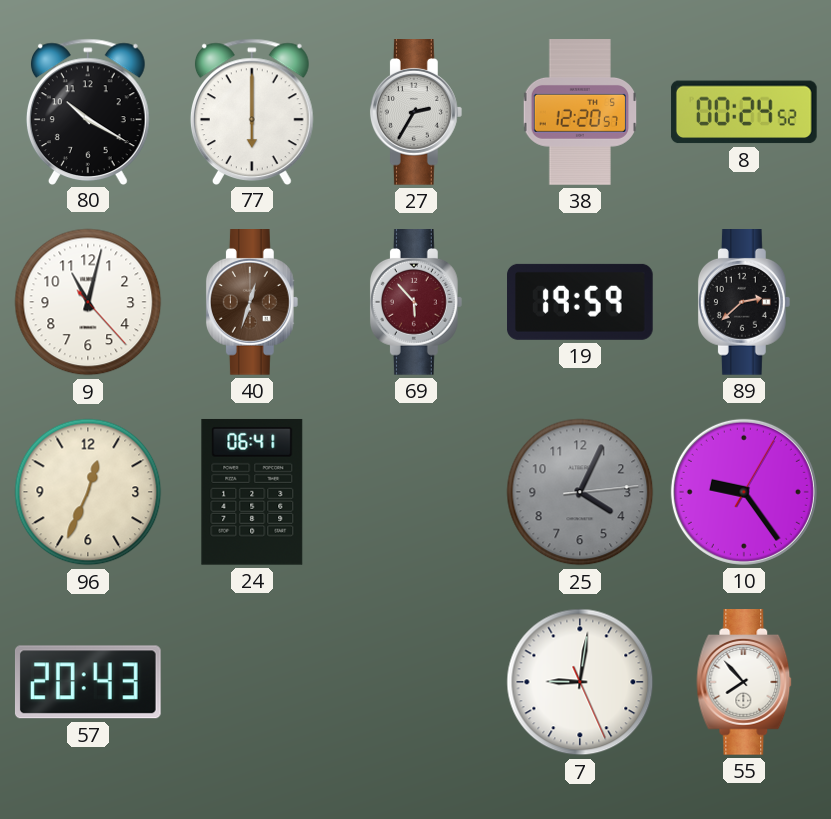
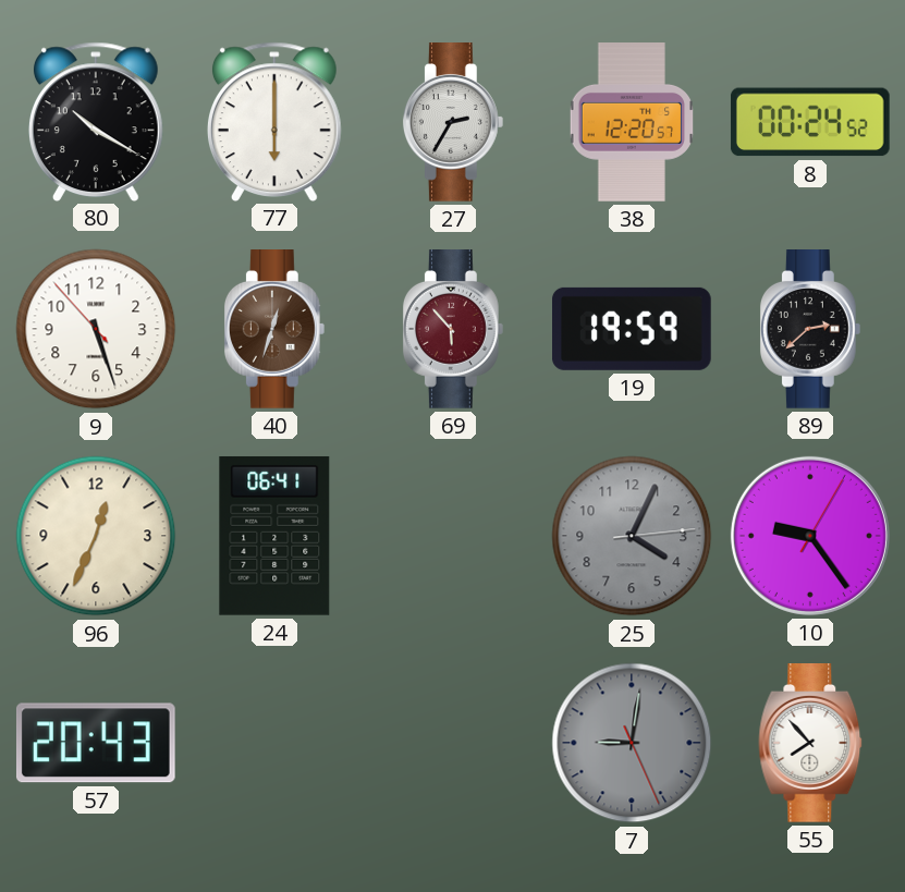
9: 11:02 -> 5:26 (96, 329)
7 dial: white -> grey (632, 743)
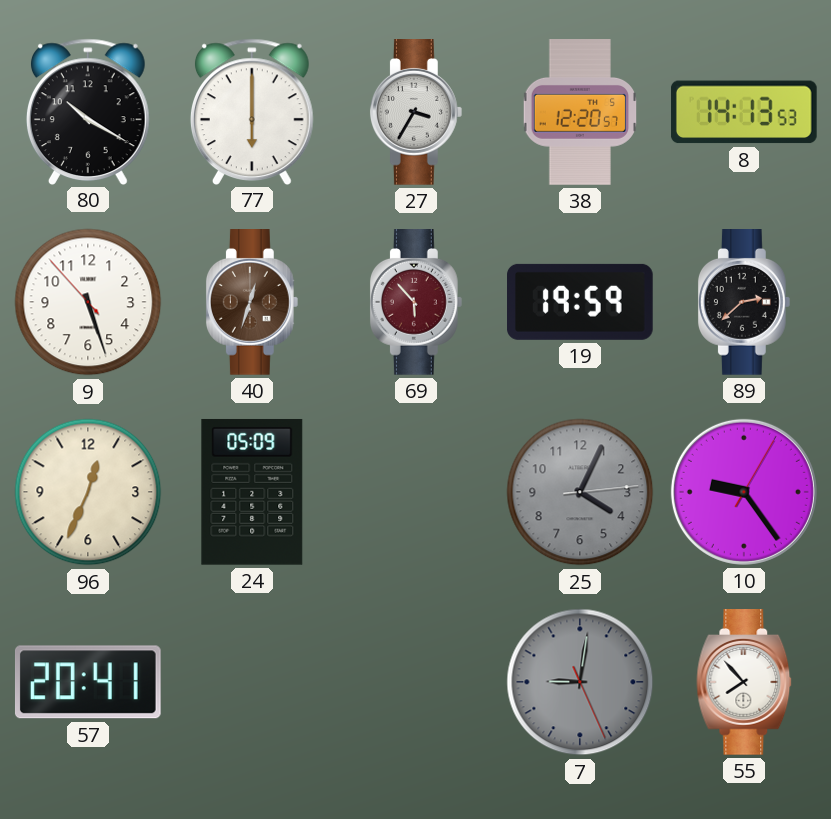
27: 2:35 -> 3:35 (416, 113)
8: 00:24 -> 14:13 (744, 112)
24: 06:41 -> 05:09 (252, 492)
57: 20:43 -> 20:41 (88, 682)
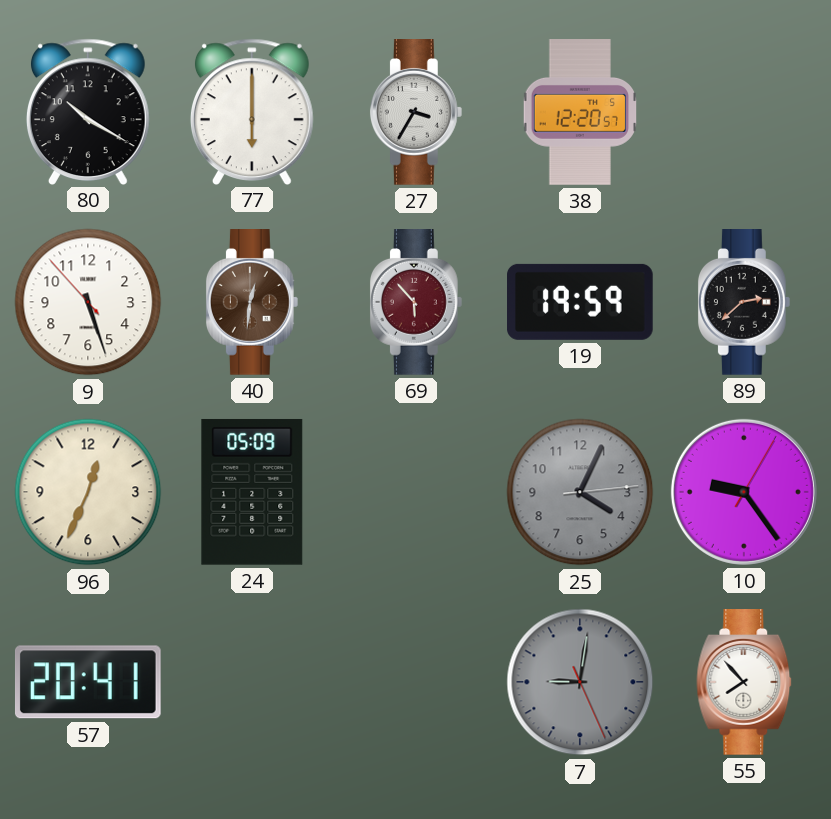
8: 14:13 -> none (744, 112)
40: 12:33 -> 12:31 (252, 303)
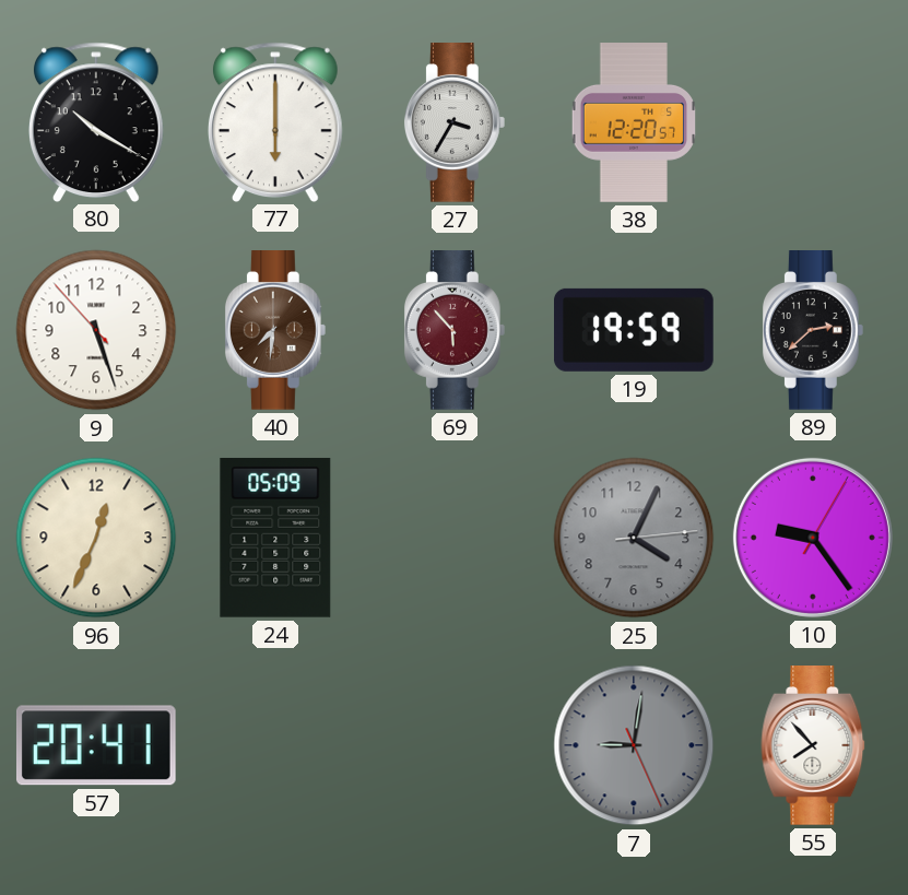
40: 12:31 -> 7:31 (275, 331)
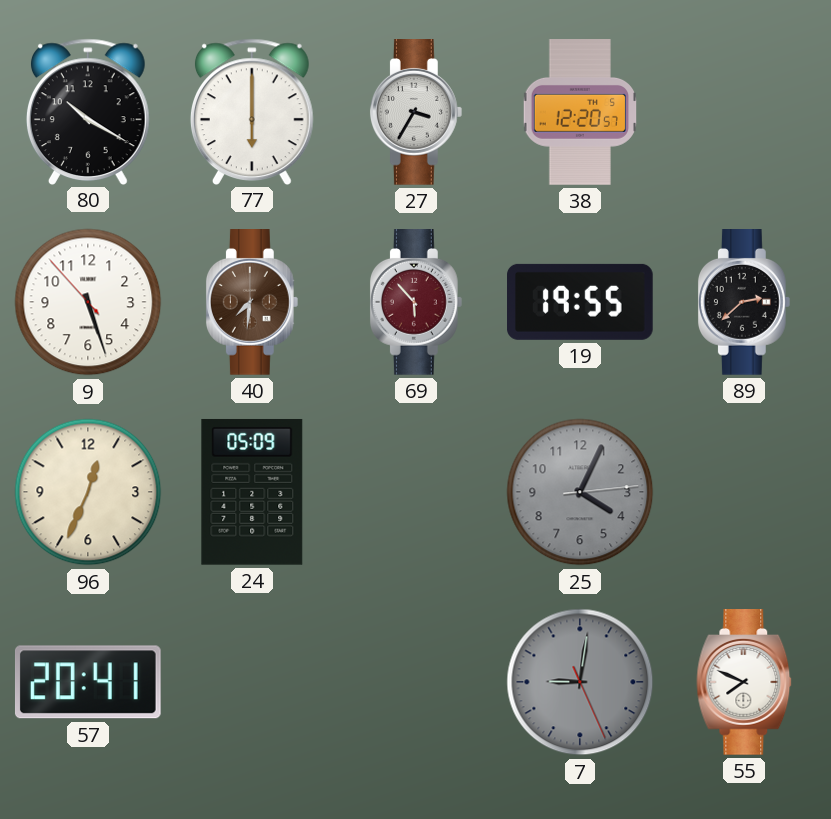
19: 19:59 -> 19:55 (581, 302)
10: 9:24 -> none (813, 538)
55: 7:53 -> 7:49 (744, 683)
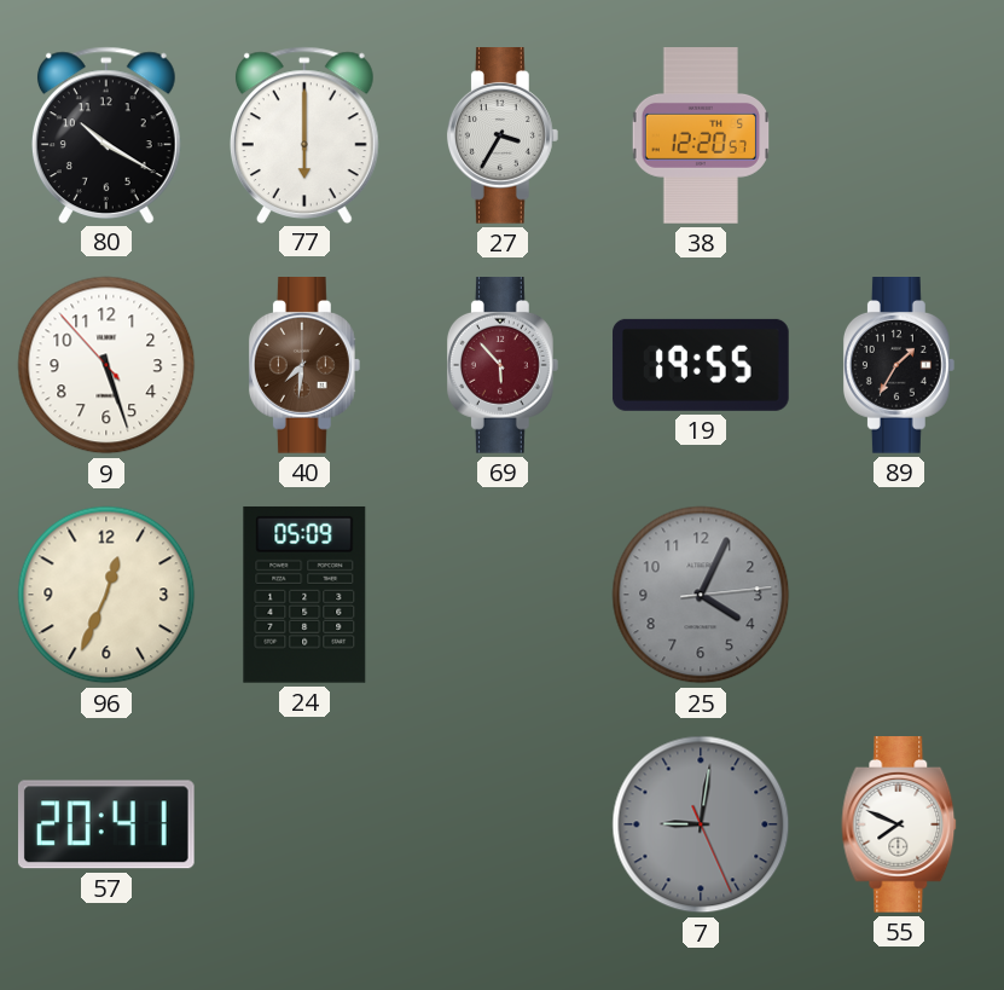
89: 2:38 -> 1:35 (899, 366)
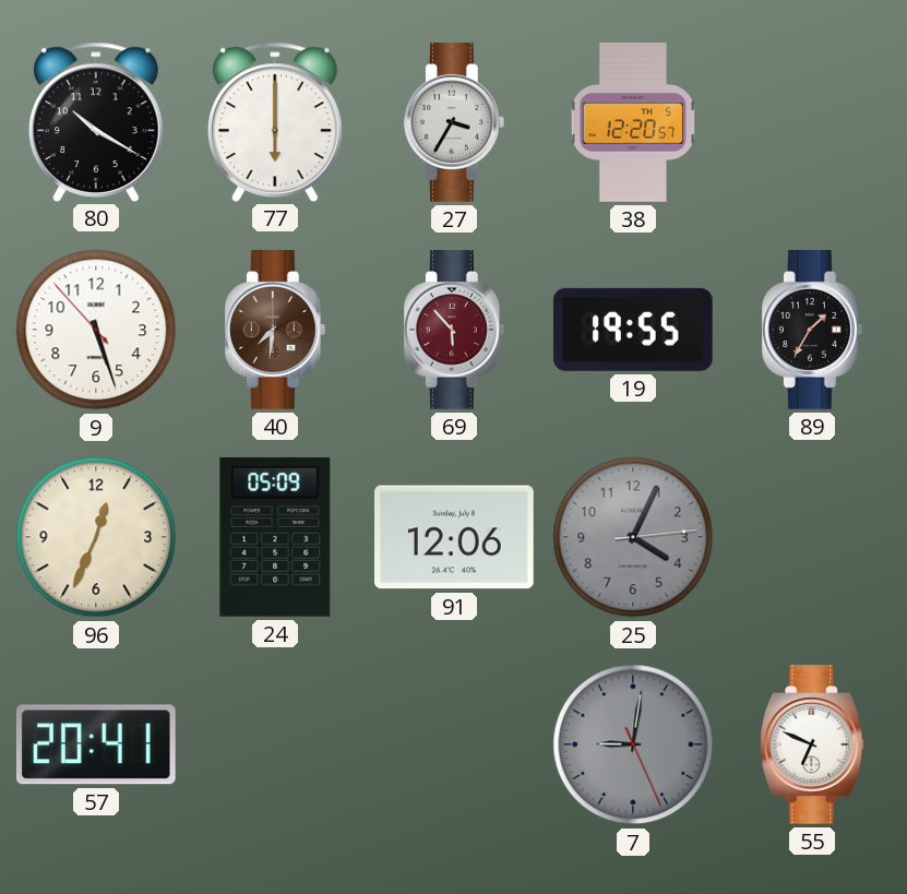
91: none -> 12:06 (455, 537)
55: 7:49 -> 6:49 (812, 746)
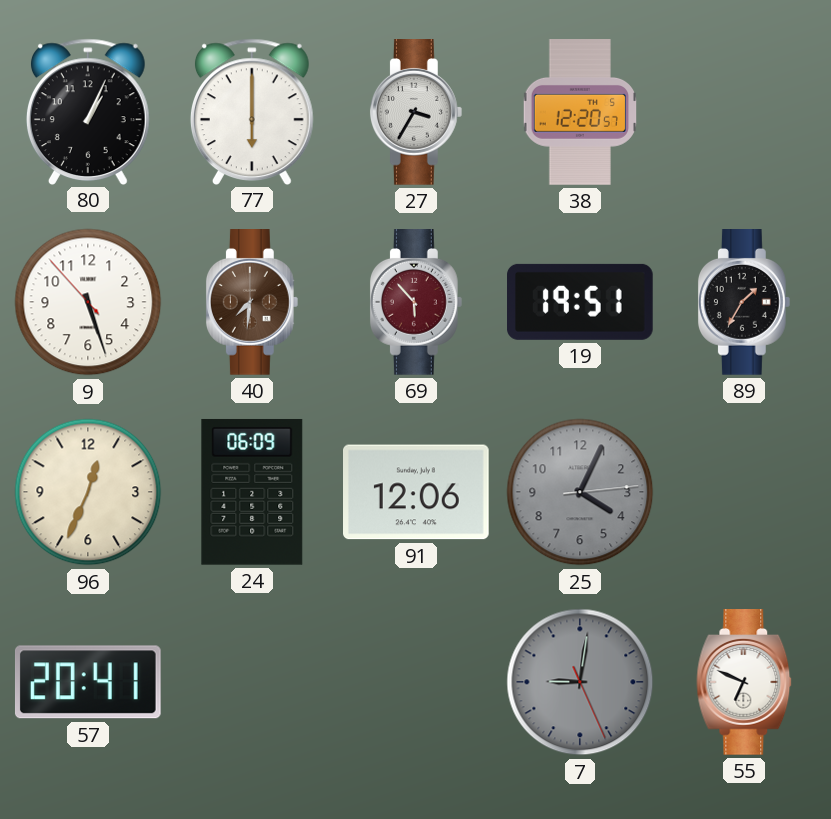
80: 10:20 -> 1:04 (88, 111)
19: 19:55 -> 19:51 (581, 302)
24: 05:09 -> 06:09 (252, 492)
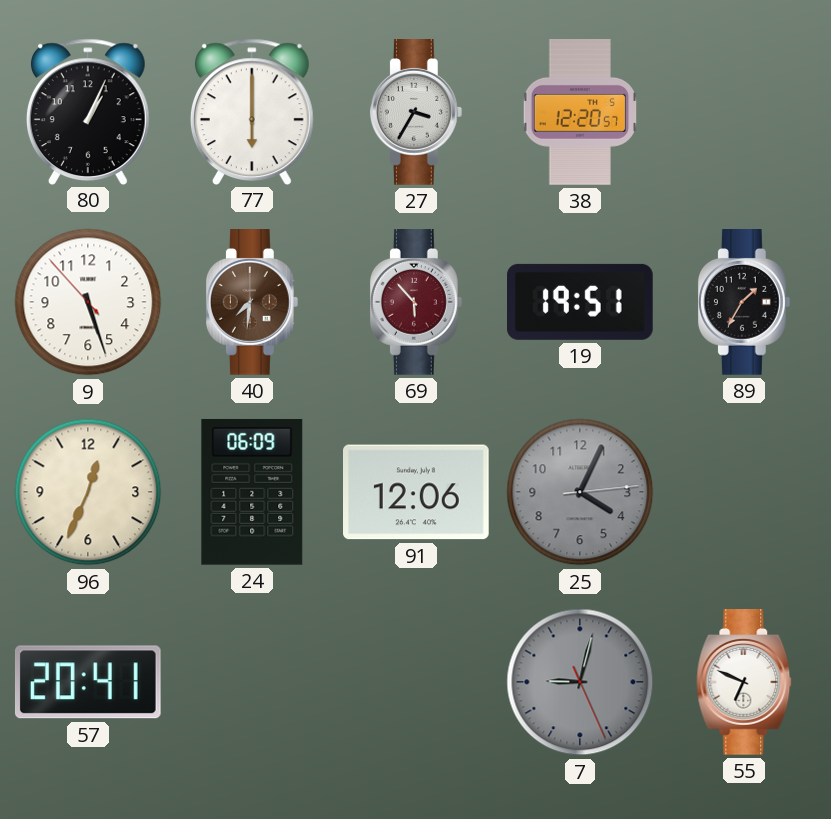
7: 9:01 -> 9:02 (580, 682)
